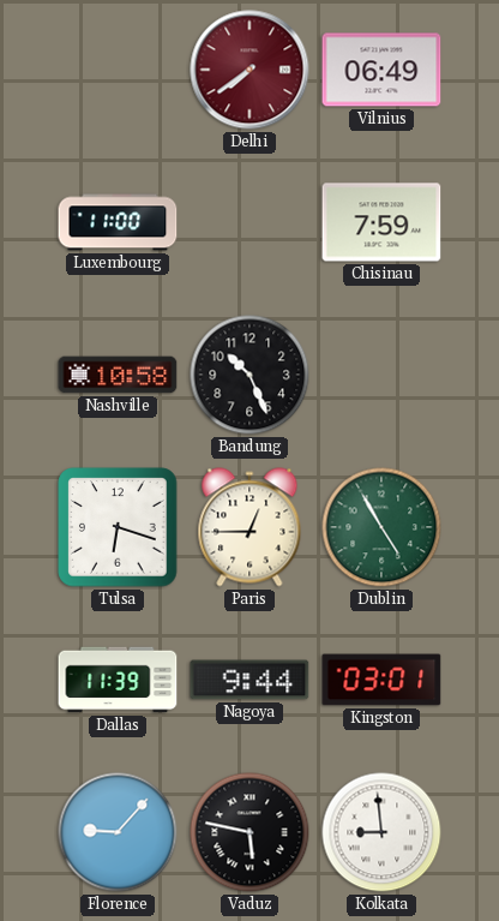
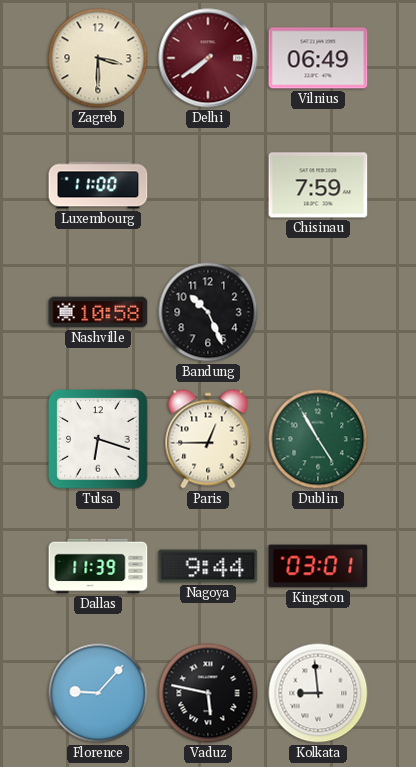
Zagreb: none -> 3:30 (98, 58)
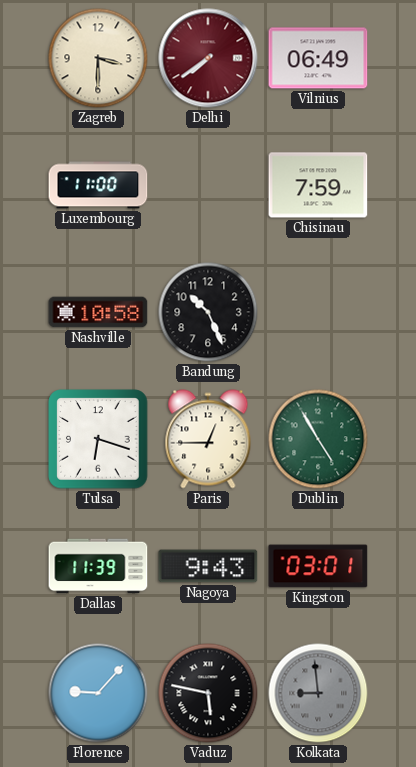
Nagoya: 9:44 -> 9:43 (208, 566)
Kolkata dial: white -> grey (318, 693)
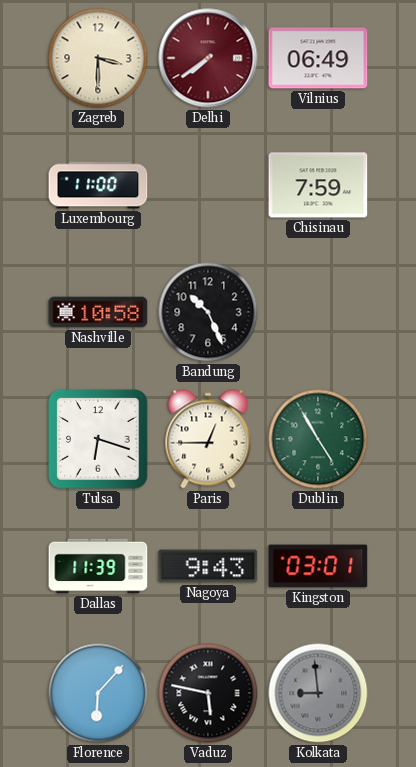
Florence: 9:07 -> 6:07 (98, 693)
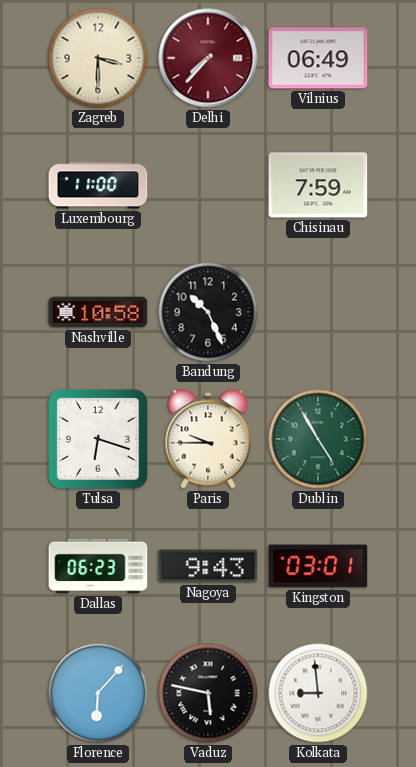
Delhi: 7:39 -> 7:37 (208, 58)
Paris: 12:45 -> 9:45 (208, 439)
Dallas: 11:39 -> 06:23 (98, 566)
Kolkata dial: grey -> white (318, 693)
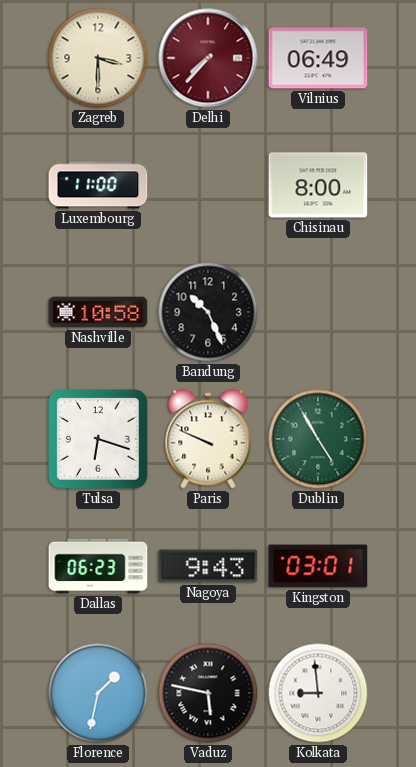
Chisinau: 7:59 -> 8:00 (318, 185)
Paris: 9:45 -> 9:49 (208, 439)
Florence: 6:07 -> 1:32 (98, 693)
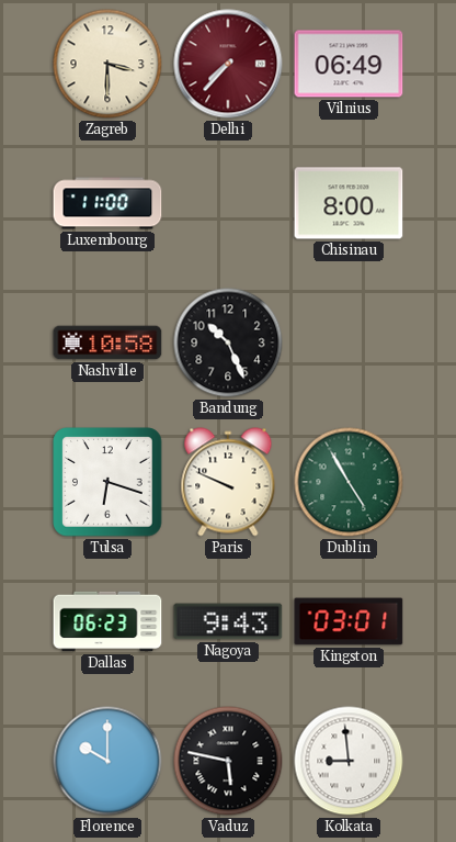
Florence: 1:32 -> 10:00 (107, 761)
